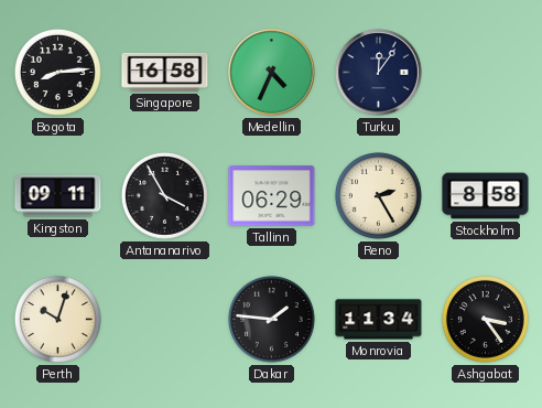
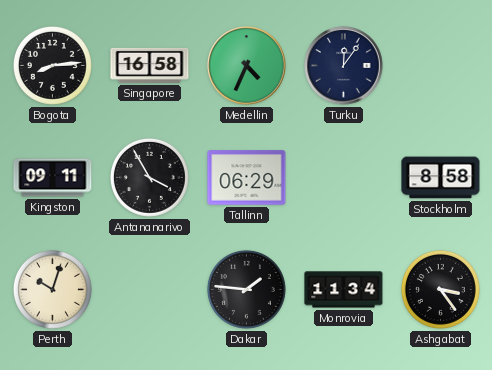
Reno: 2:25 -> none (378, 195)
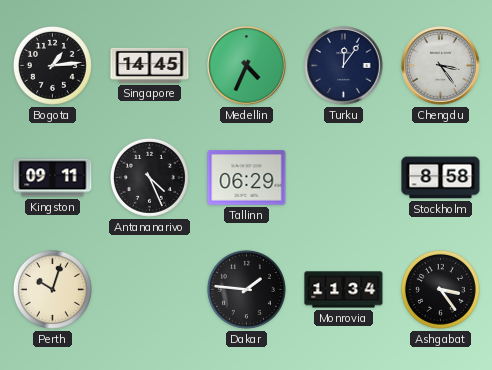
Bogota: 8:14 -> 1:14 (52, 65)
Singapore: 16:58 -> 14:45 (150, 65)
Chengdu: none -> 3:24 (441, 66)
Antananarivo: 3:55 -> 4:26 (149, 177)
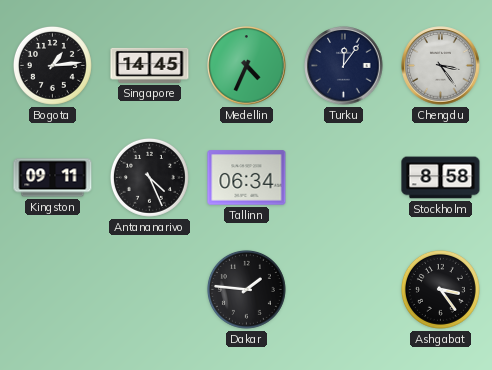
Tallinn: 06:29 -> 06:34 (247, 178)
Perth: 10:03 -> none (52, 289)
Monrovia: 11:34 -> none (344, 290)
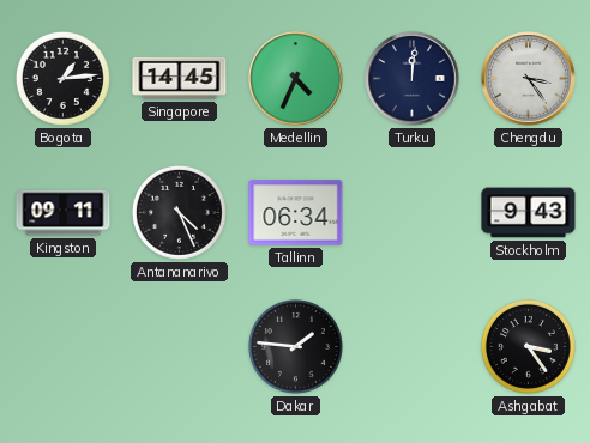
Turku: 12:06 -> 12:01 (413, 79)
Stockholm: 8:58 -> 9:43 (529, 213)
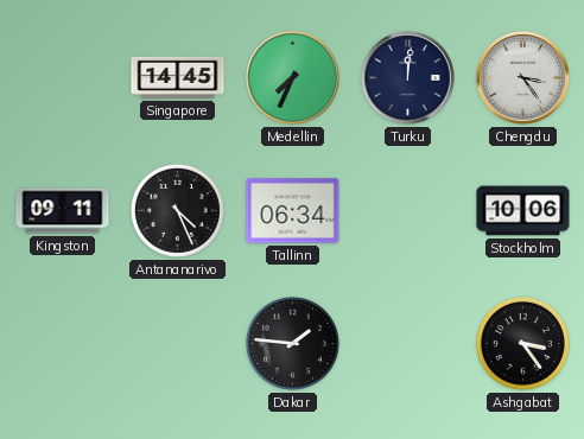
Bogota: 1:14 -> none (62, 78)
Medellin: 4:34 -> 7:34 (293, 78)
Stockholm: 9:43 -> 10:06 (523, 211)
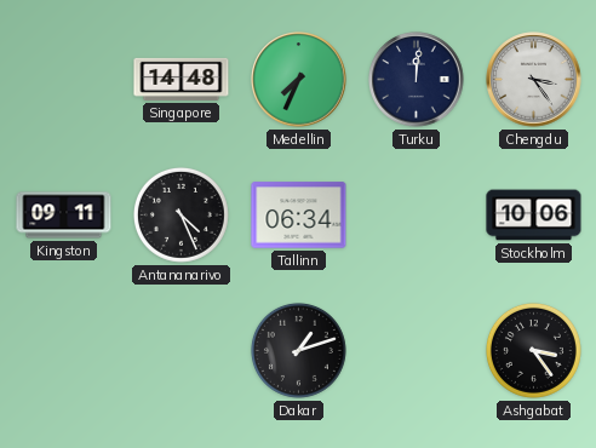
Singapore: 14:45 -> 14:48 (182, 79)
Dakar: 1:46 -> 1:12 (298, 350)
